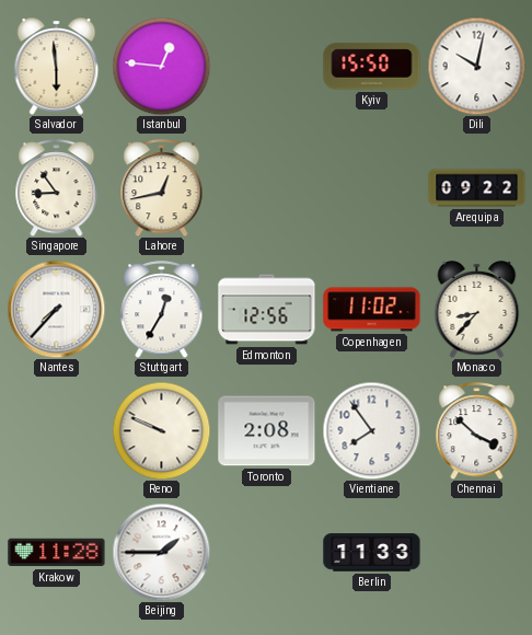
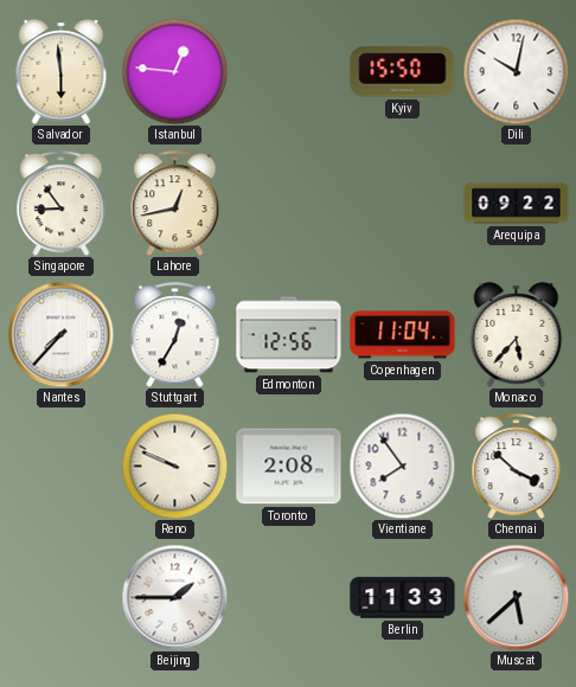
Copenhagen: 11:02 -> 11:04 (403, 335)
Monaco: 8:37 -> 5:37 (517, 335)
Krakow: 11:28 -> none (57, 553)
Muscat: none -> 5:38 (516, 597)
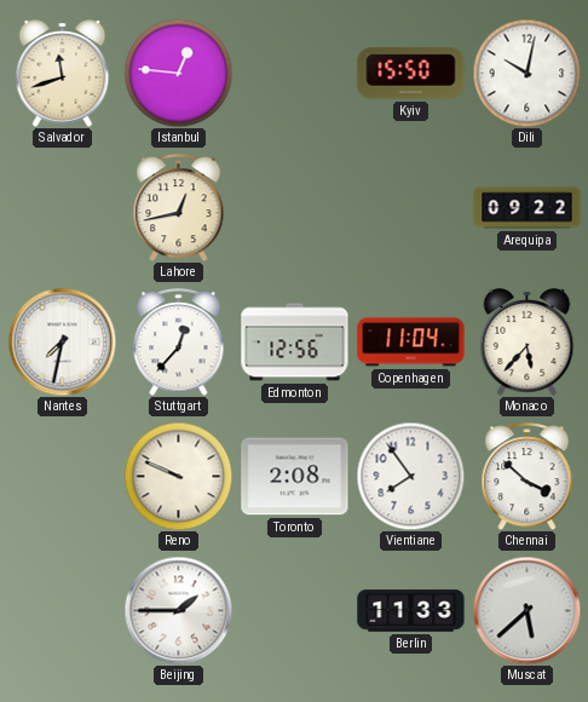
Salvador: 5:59 -> 11:42 (63, 74)
Singapore: 8:54 -> none (62, 204)
Nantes: 7:37 -> 7:32 (62, 341)
Stuttgart: 12:35 -> 12:37 (179, 343)
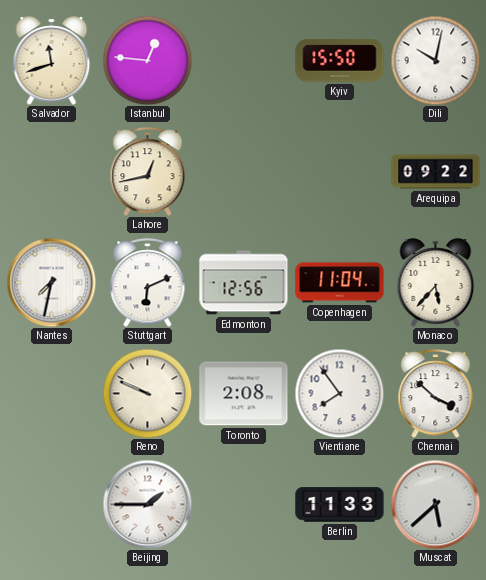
Stuttgart: 12:37 -> 6:11 (148, 283)
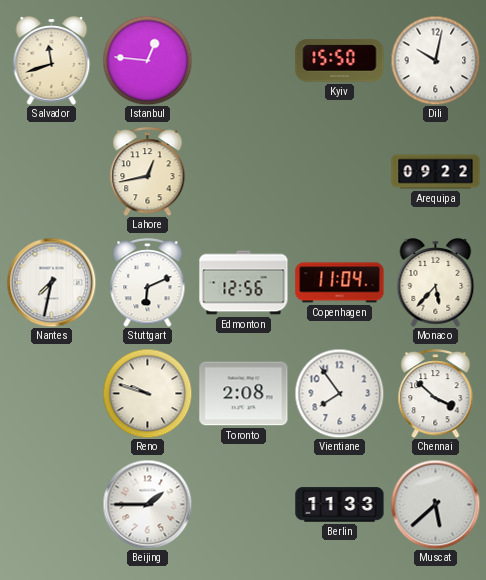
Reno: 9:49 -> 9:48 (147, 393)
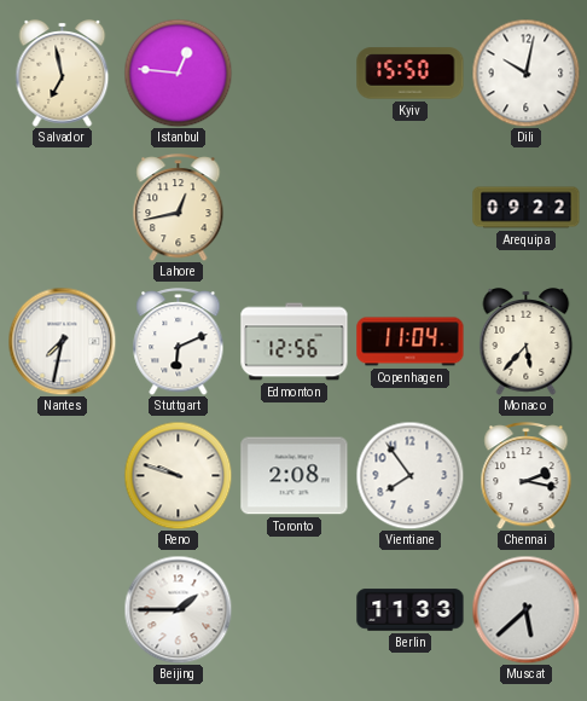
Salvador: 11:42 -> 6:58 (63, 74)
Chennai: 3:52 -> 2:17 (527, 476)
